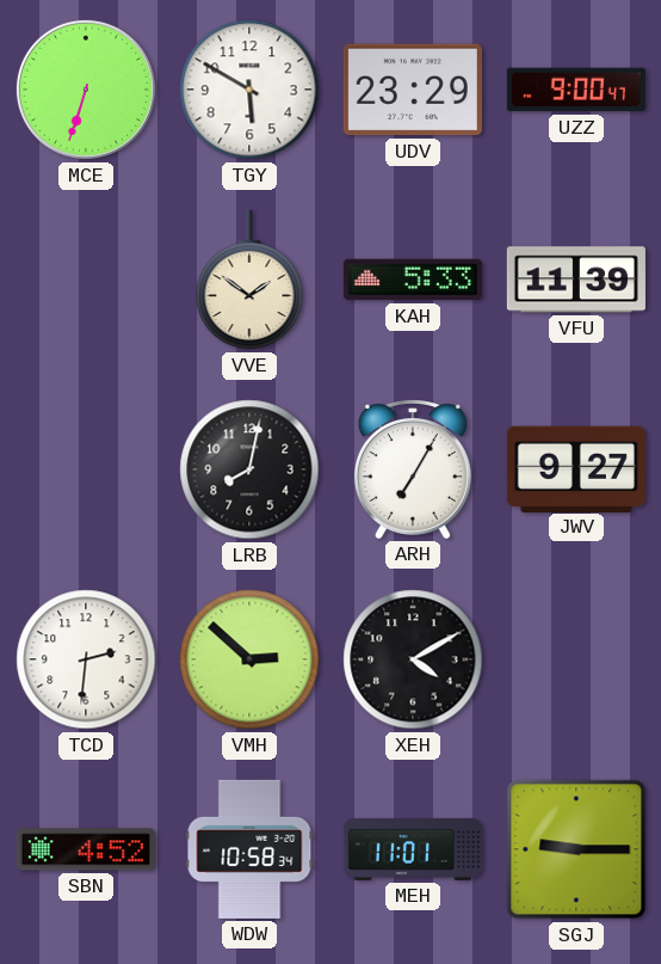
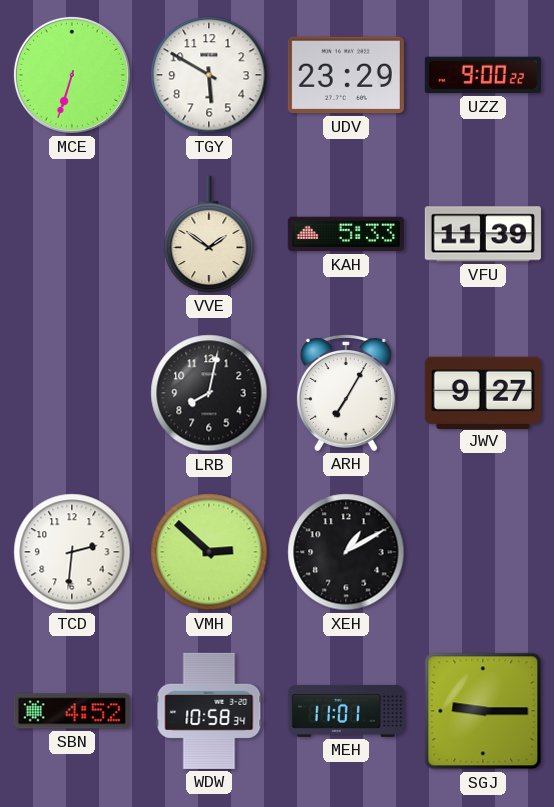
UZZ: 9:00:47 -> 9:00:22 (483, 75)
XEH: 4:10 -> 1:10 (346, 552)
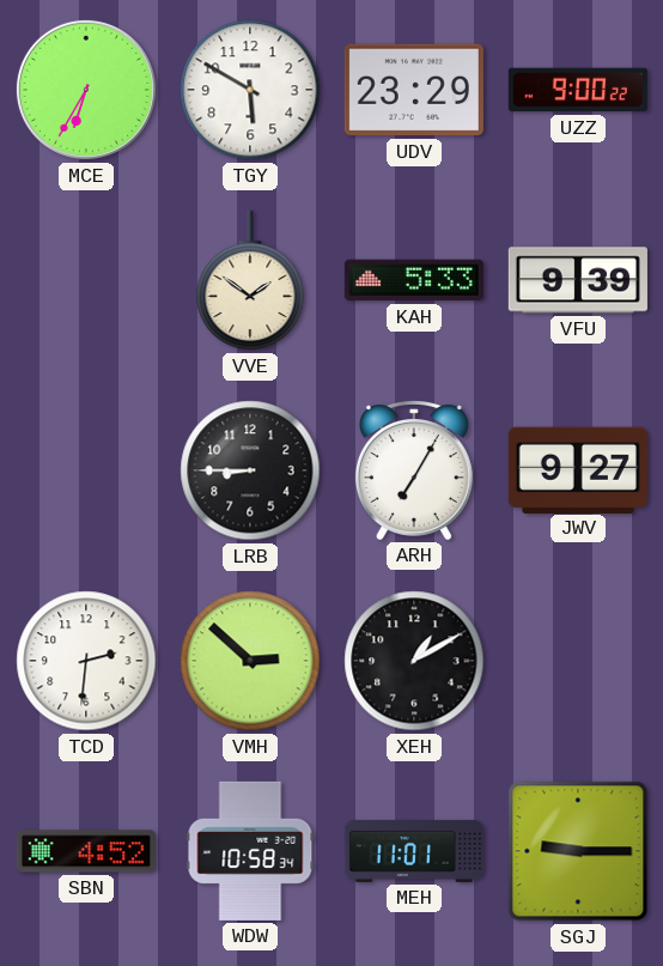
MCE: 6:33 -> 6:35 (86, 90)
VFU: 11:39 -> 9:39 (578, 280)
LRB: 8:02 -> 8:45 (250, 470)
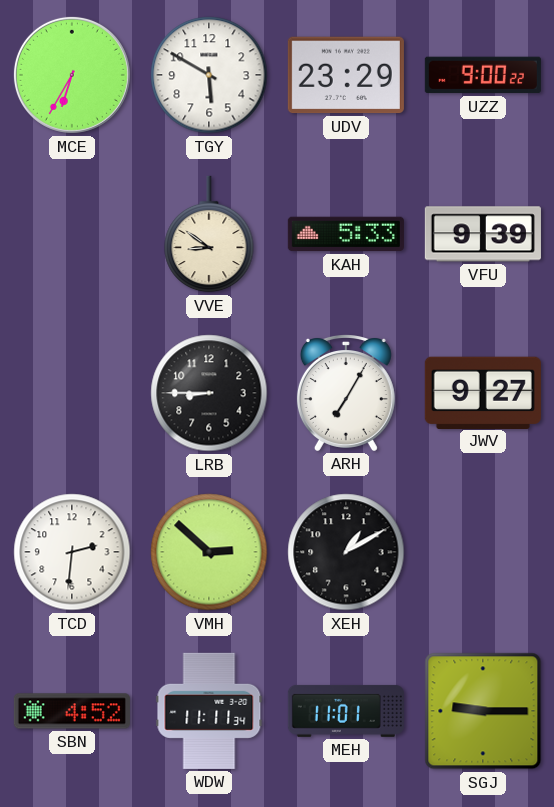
VVE: 1:51 -> 8:51 (209, 234)
WDW: 10:58 -> 11:11 (209, 711)
